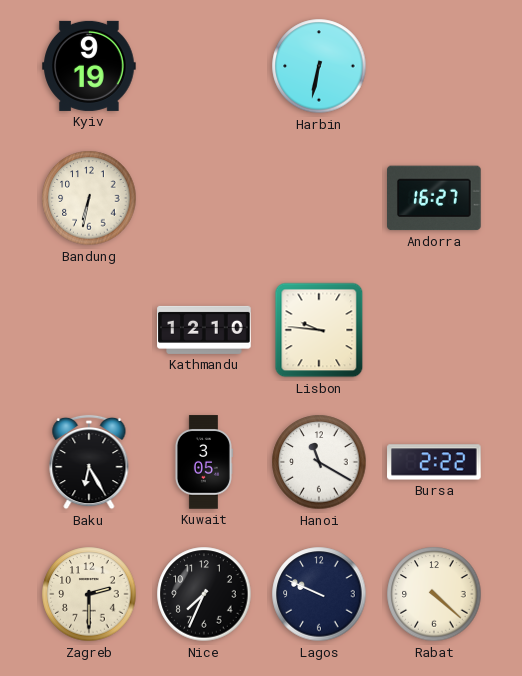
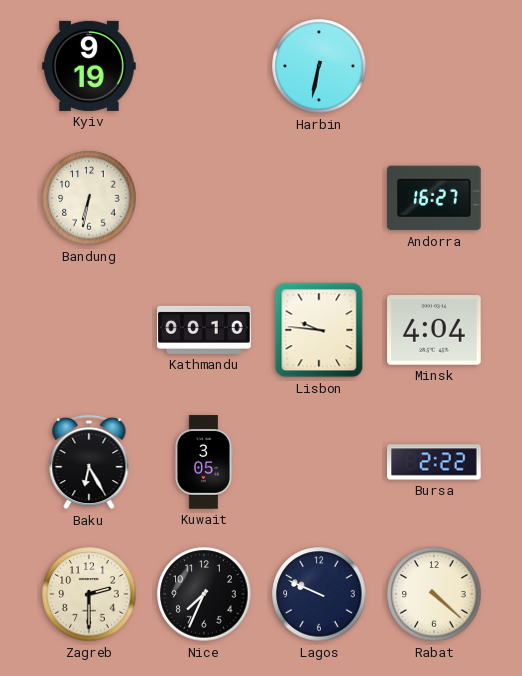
Kathmandu: 12:10 -> 00:10 (204, 330)
Minsk: none -> 4:04 (434, 330)
Hanoi: 11:20 -> none (319, 462)
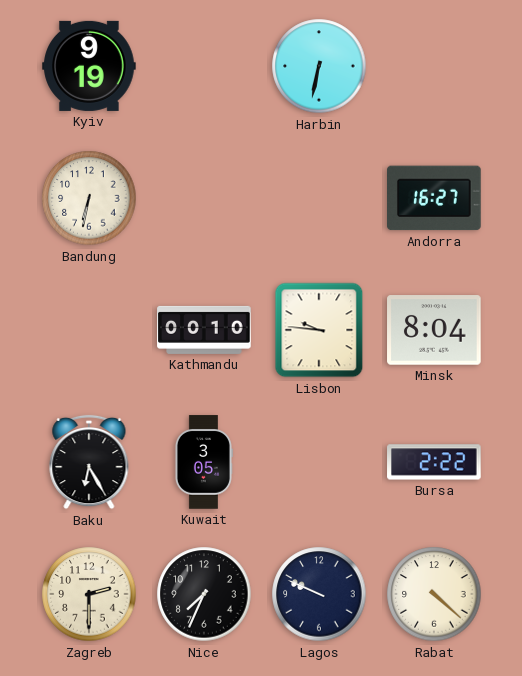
Minsk: 4:04 -> 8:04 (434, 330)
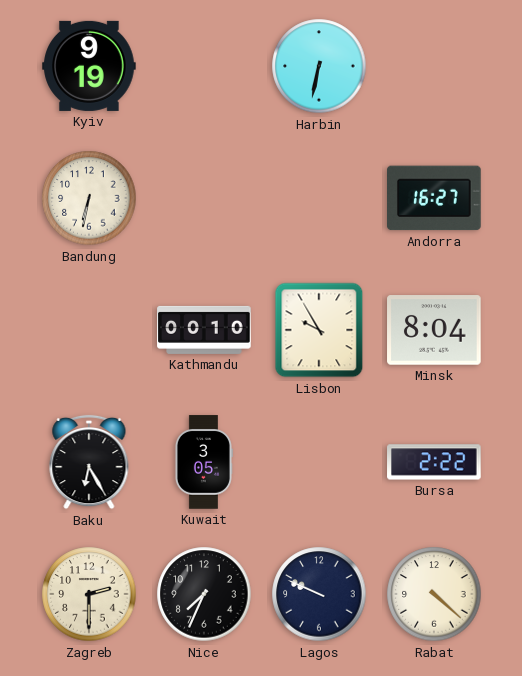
Lisbon: 9:46 -> 9:55 (319, 330)
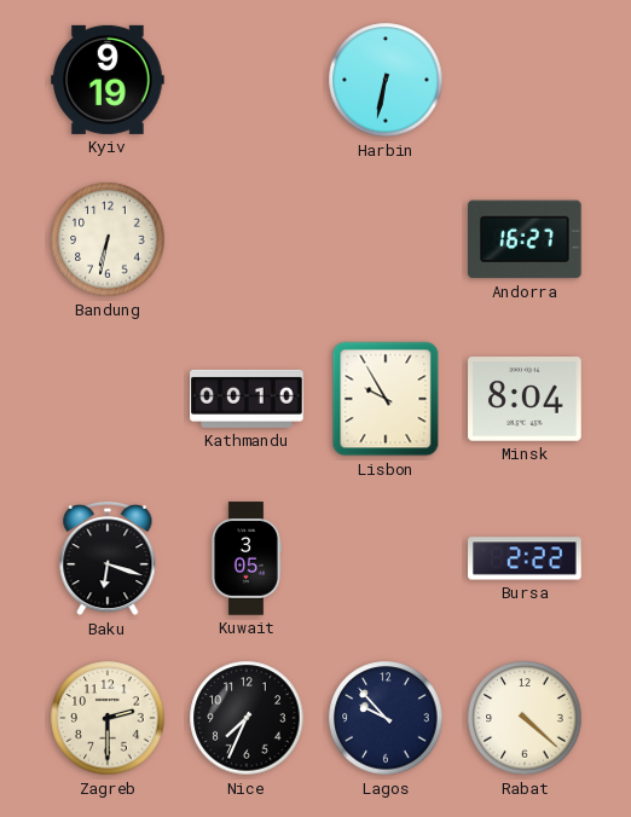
Baku: 6:25 -> 6:18 (108, 558)
Lagos: 9:49 -> 9:53 (386, 718)
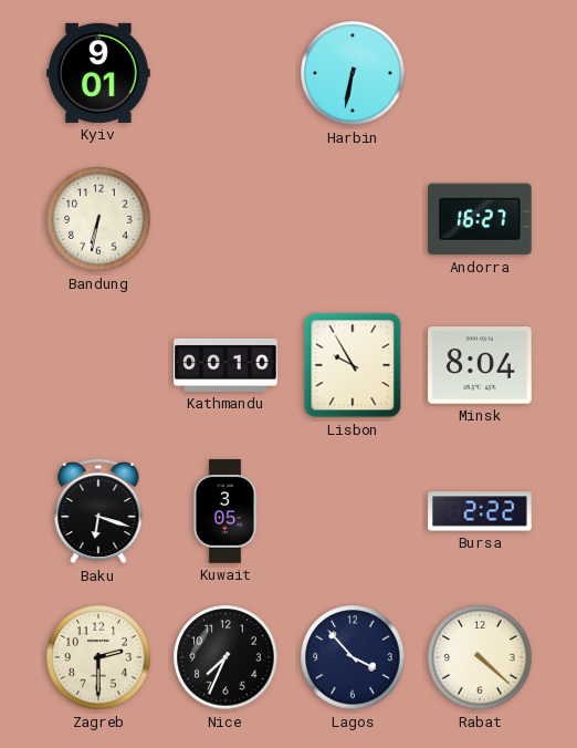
Kyiv: 9:19 -> 9:01 (98, 73)
Lagos: 9:53 -> 3:53 (353, 657)
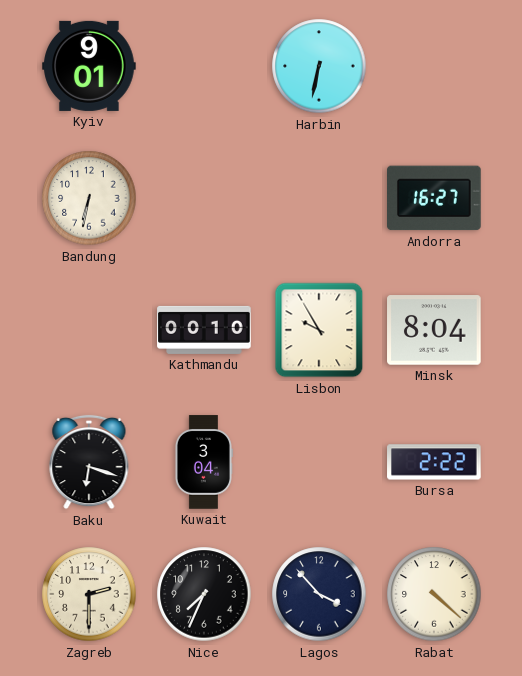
Kuwait: 3:05 -> 3:04 (203, 462)
